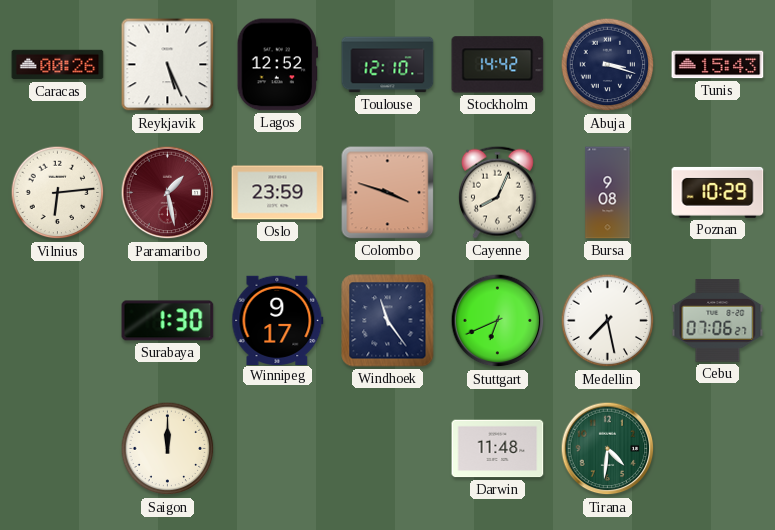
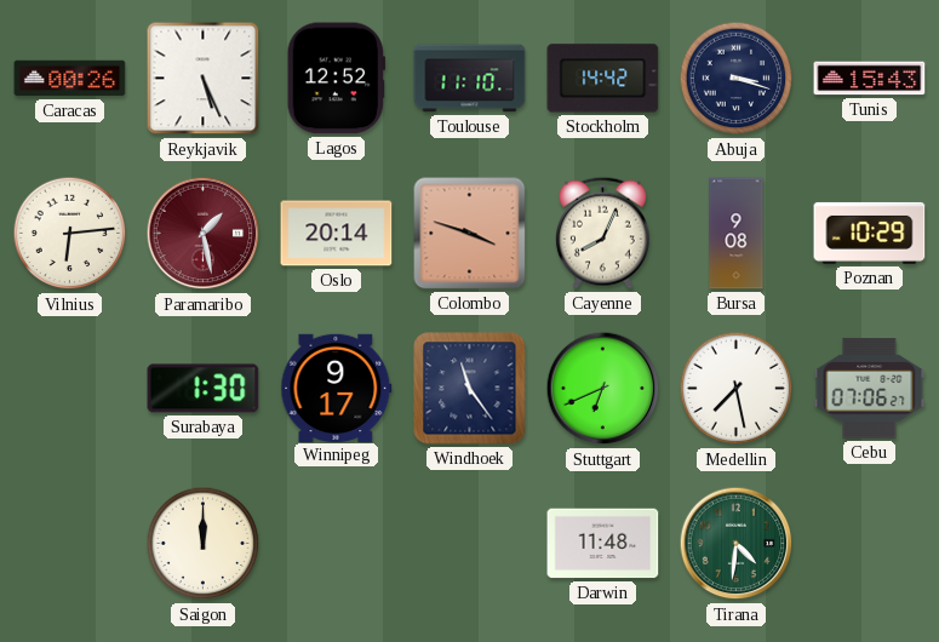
Toulouse: 12:10 -> 11:10 (470, 79)
Oslo: 23:59 -> 20:14 (337, 234)
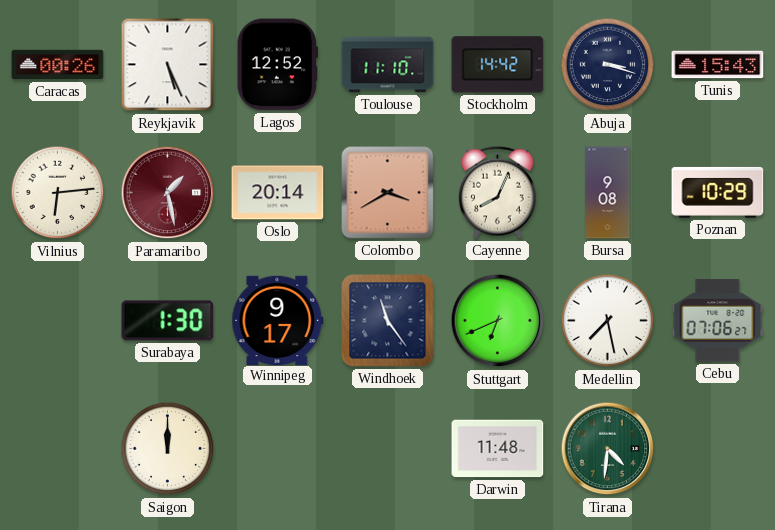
Colombo: 3:48 -> 3:40 (388, 193)
